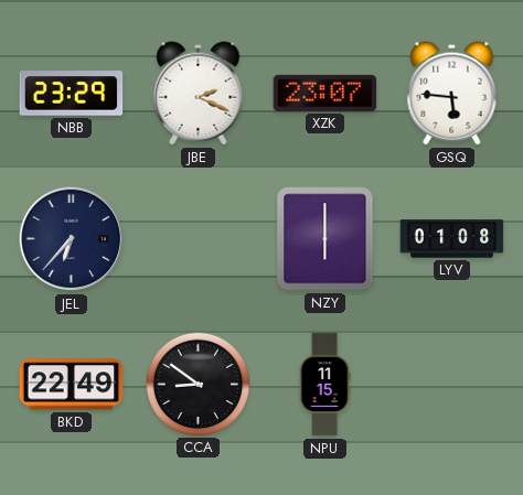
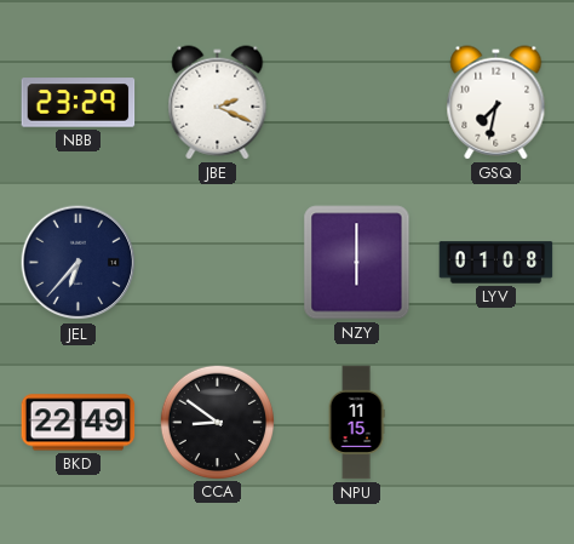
XZK: 23:07 -> none (325, 93)
GSQ: 5:46 -> 7:32 (496, 103)
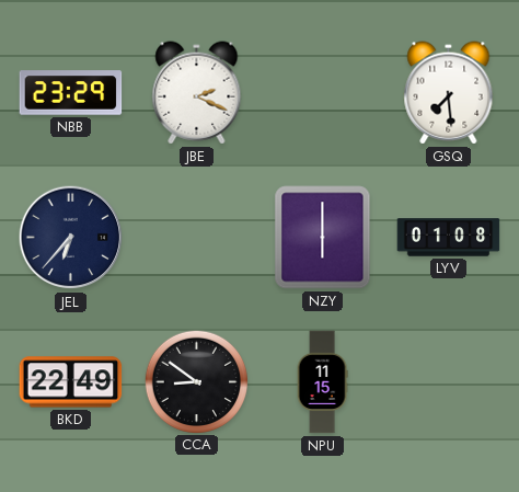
GSQ: 7:32 -> 7:29 (449, 93)
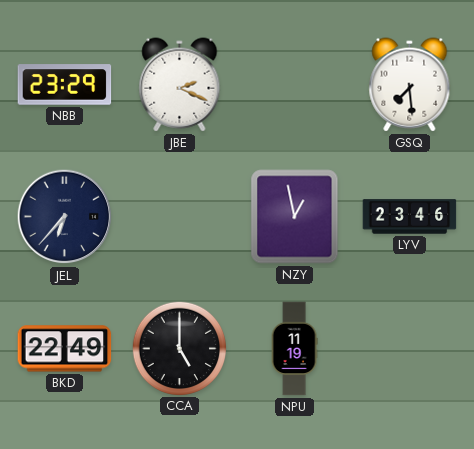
NZY: 6:00 -> 12:58 (295, 217)
LYV: 01:08 -> 23:46 (410, 217)
CCA: 8:51 -> 5:00 (179, 348)
NPU: 11:15 -> 11:19 (294, 349)
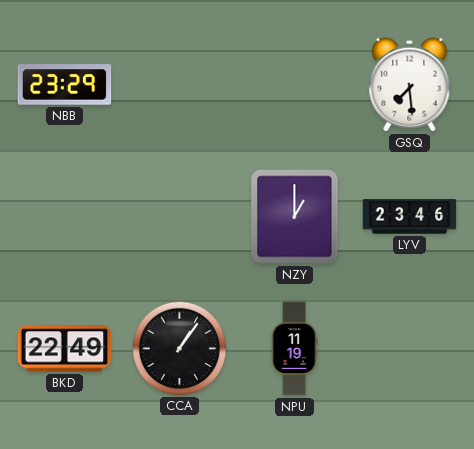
JBE: 2:19 -> none (180, 85)
JEL: 6:37 -> none (65, 217)
NZY: 12:58 -> 1:00 (295, 217)
CCA: 5:00 -> 1:06 (179, 348)
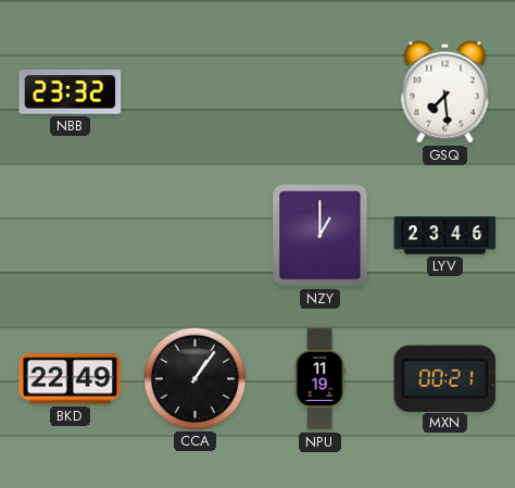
NBB: 23:29 -> 23:32 (71, 92)
MXN: none -> 00:21 (445, 378)
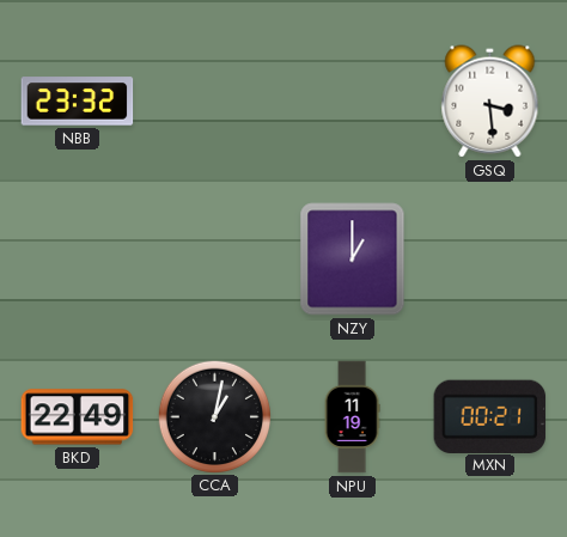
GSQ: 7:29 -> 3:29 (490, 102)
LYV: 23:46 -> none (445, 236)
CCA: 1:06 -> 1:02 (214, 416)
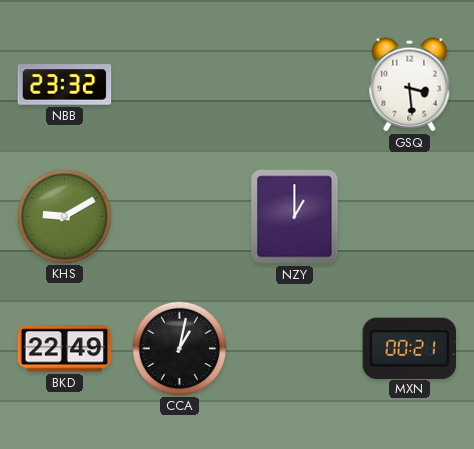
KHS: none -> 9:10 (64, 216)
NPU: 11:19 -> none (352, 417)
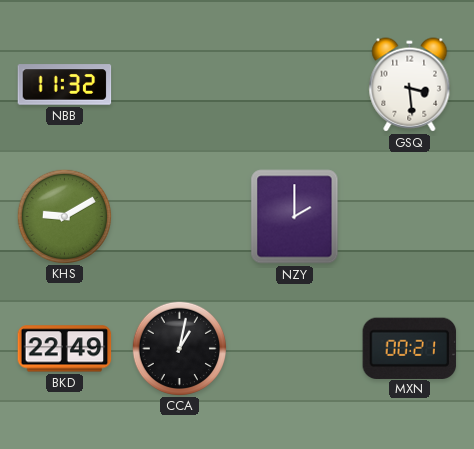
NBB: 23:32 -> 11:32 (65, 85)
NZY: 1:00 -> 2:00 (295, 217)
